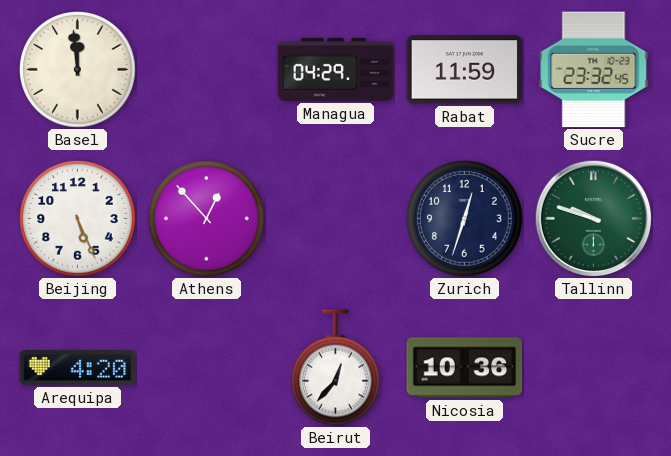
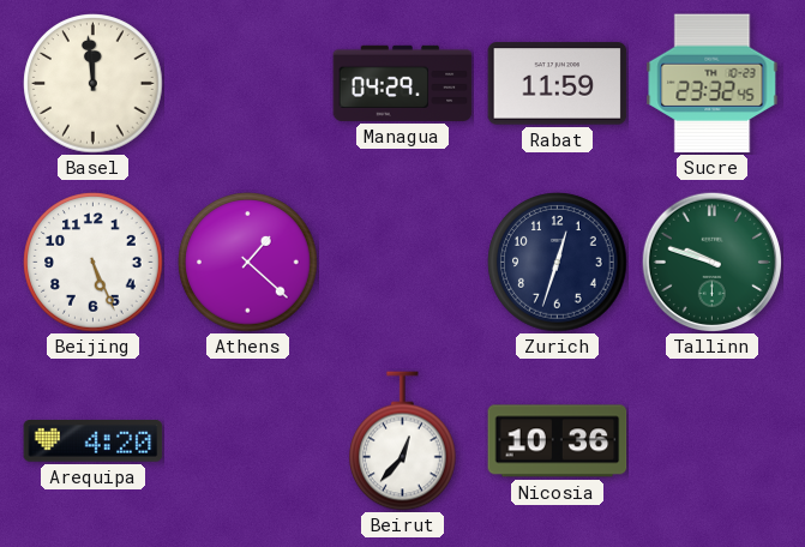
Athens: 12:53 -> 1:22 (248, 263)
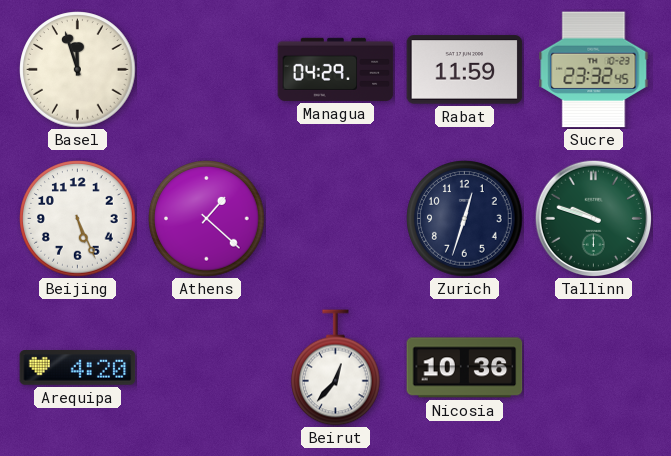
Basel: 11:59 -> 11:57 (78, 70)
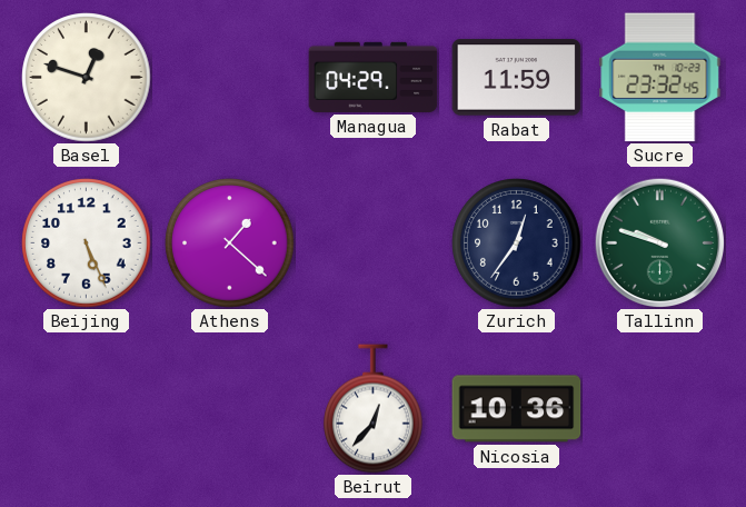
Basel: 11:57 -> 12:48 (87, 78)
Zurich: 12:33 -> 12:36 (517, 243)
Arequipa: 4:20 -> none (78, 368)
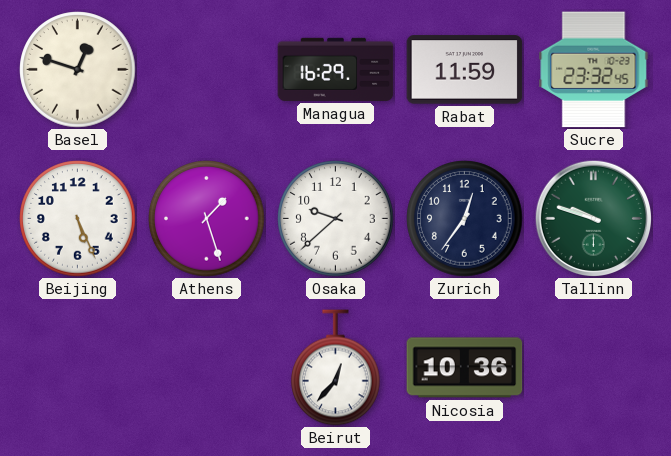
Managua: 04:29 -> 16:29 (336, 69)
Athens: 1:22 -> 1:27 (207, 219)
Osaka: none -> 9:38 (336, 219)
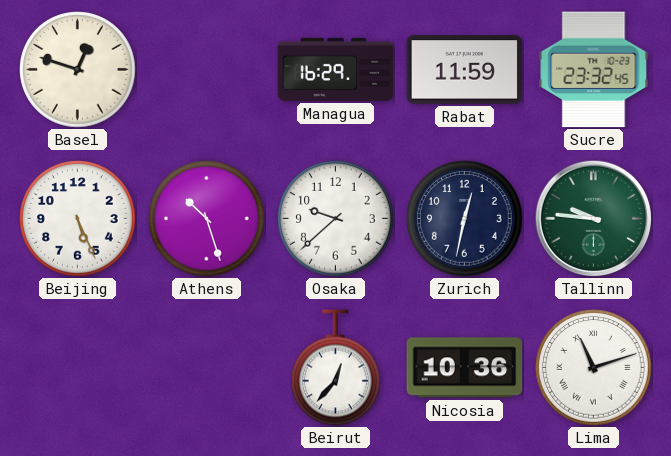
Athens: 1:27 -> 10:27 (207, 219)
Zurich: 12:36 -> 12:32 (465, 219)
Tallinn: 9:48 -> 9:46 (593, 218)
Lima: none -> 11:12 (594, 368)
